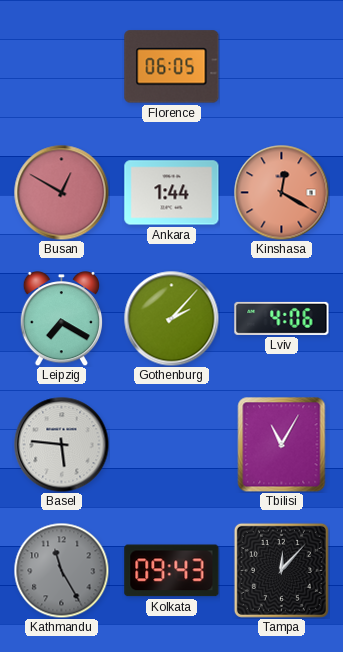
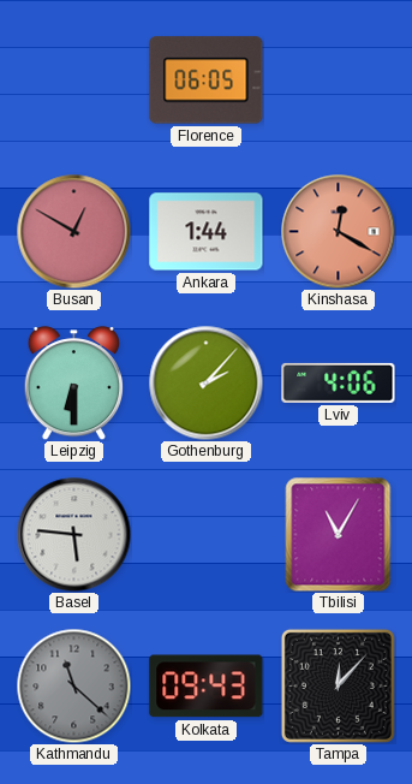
Leipzig: 7:20 -> 6:30 (73, 384)
Kathmandu: 11:25 -> 11:22 (73, 685)
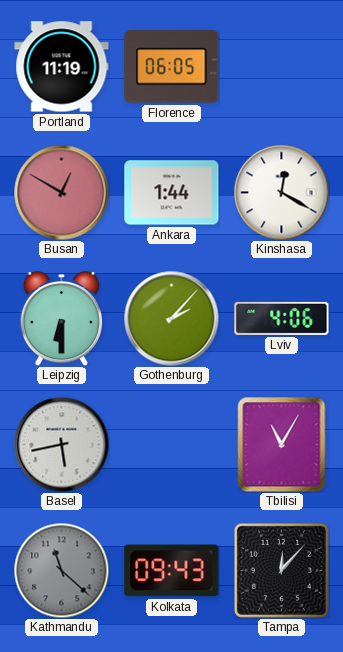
Portland: none -> 11:19 (62, 67)
Kinshasa dial: salmon -> white (281, 192)
Basel: 5:46 -> 5:43 (61, 444)
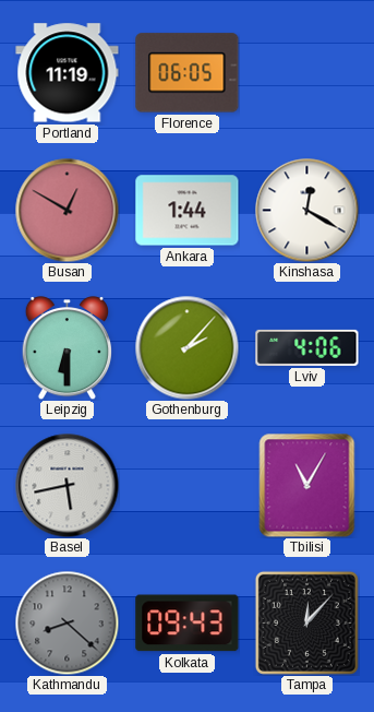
Kathmandu: 11:22 -> 8:22 (67, 622)
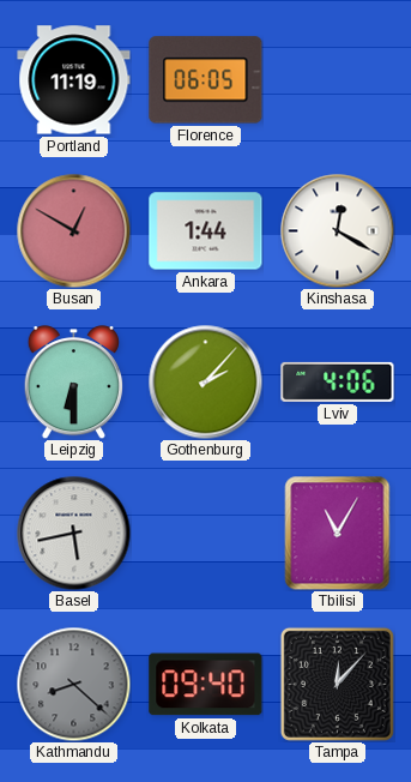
Kolkata: 09:43 -> 09:40 (206, 685)
